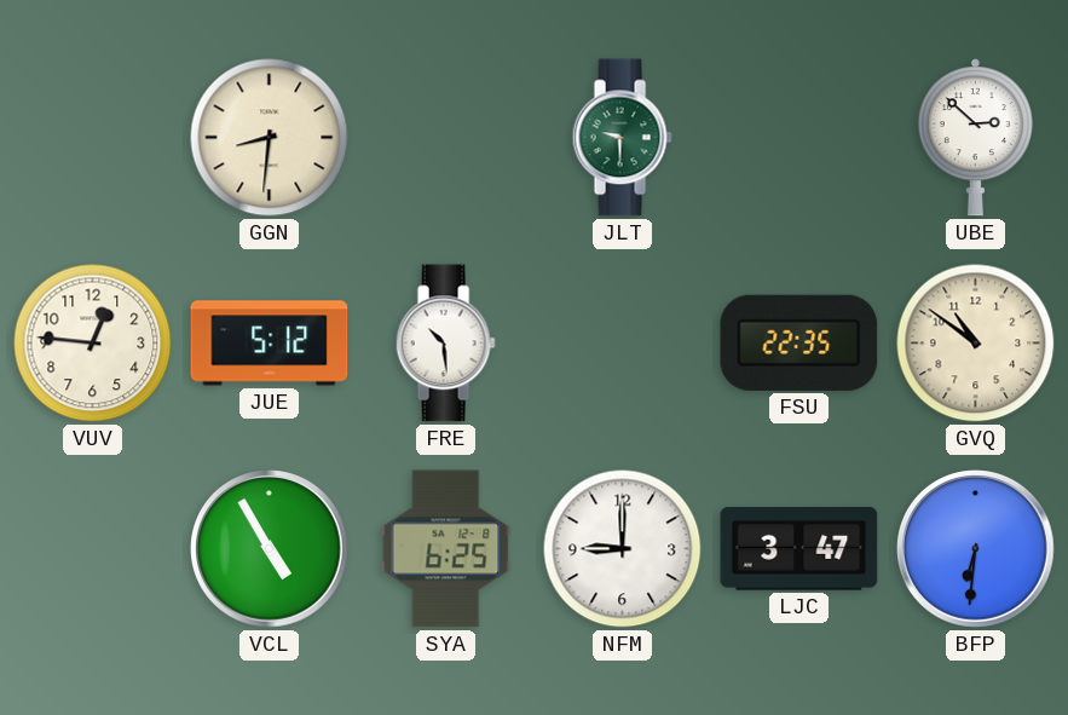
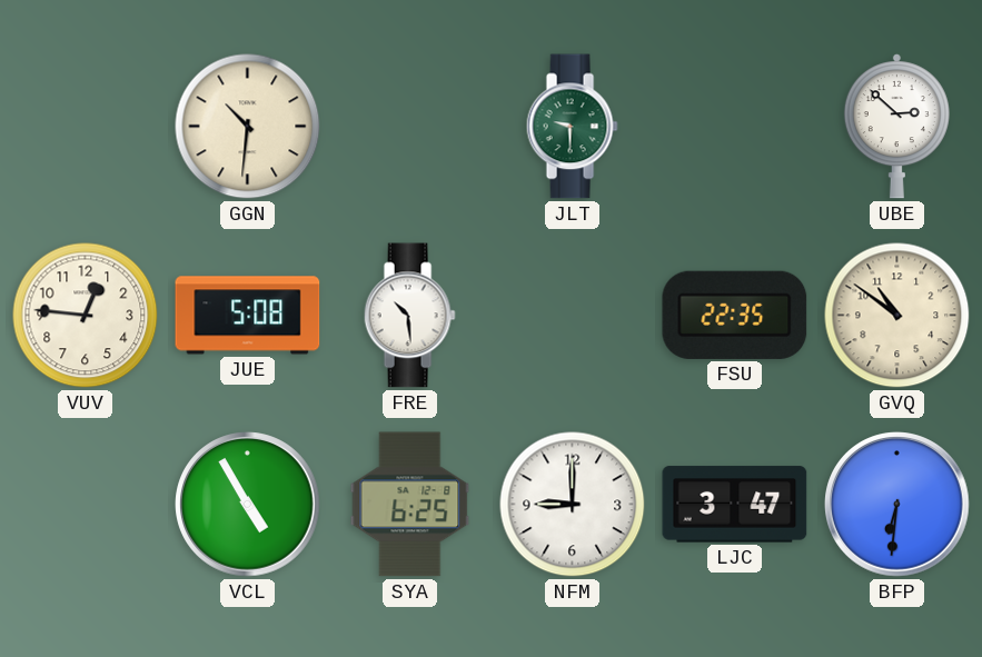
GGN: 8:31 -> 10:31 (248, 127)
JUE: 5:12 -> 5:08 (248, 316)
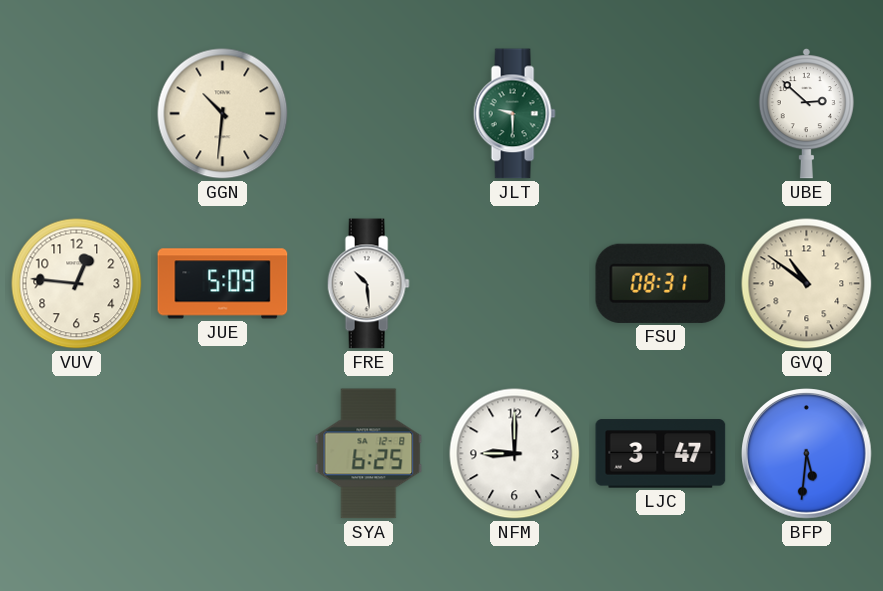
JUE: 5:08 -> 5:09 (223, 284)
FSU: 22:35 -> 08:31 (661, 283)
VCL: 4:55 -> none (248, 505)
BFP: 6:31 -> 5:31 (807, 454)
